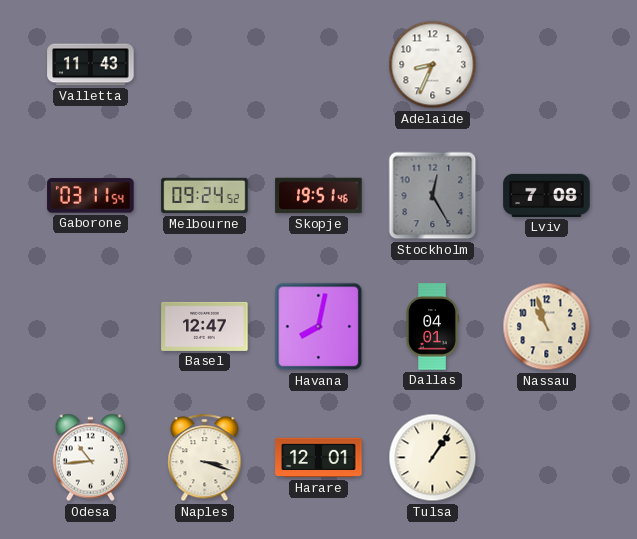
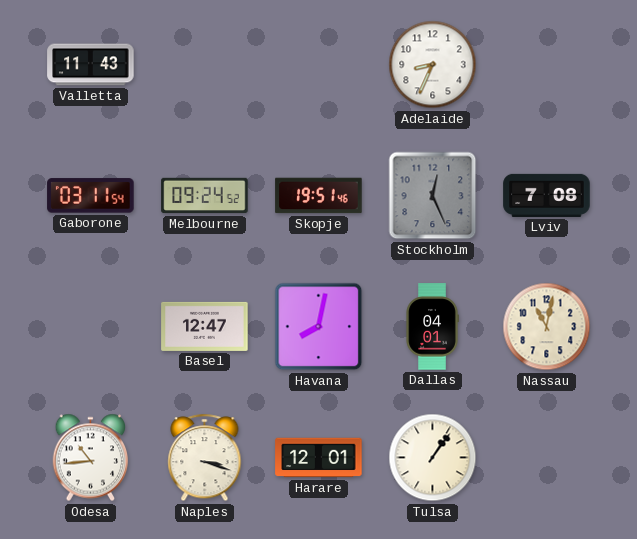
Stockholm: 12:25 -> 12:26 (433, 196)
Nassau: 10:57 -> 11:02 (547, 327)
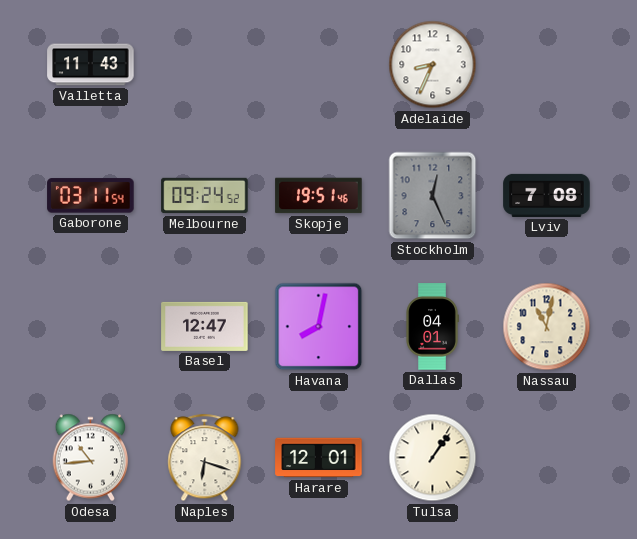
Naples: 3:18 -> 6:18 (205, 458)
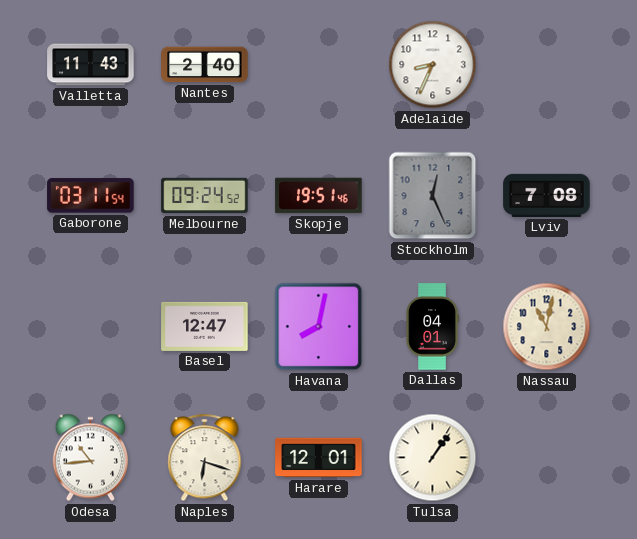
Nantes: none -> 2:40 (205, 65)
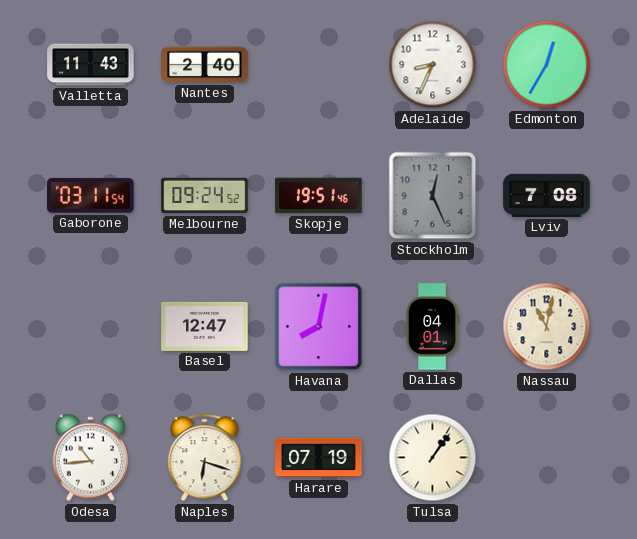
Edmonton: none -> 12:35 (547, 65)
Harare: 12:01 -> 07:19 (319, 458)
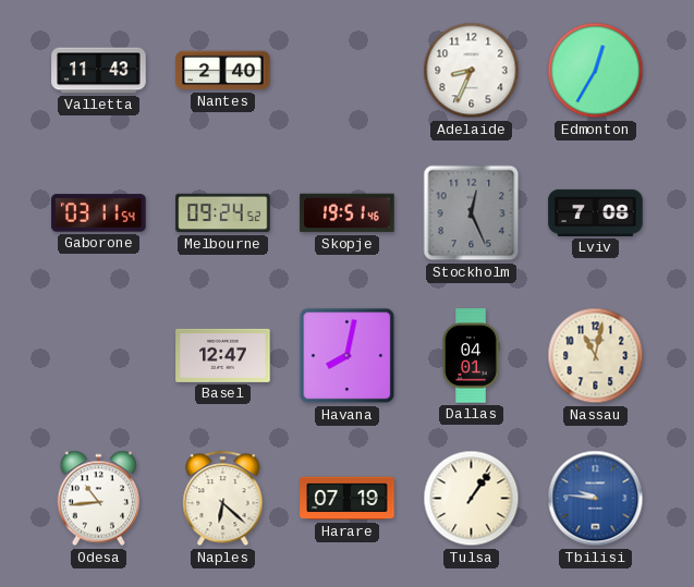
Naples: 6:18 -> 6:22 (223, 499)
Tbilisi: none -> 9:46 (596, 499)
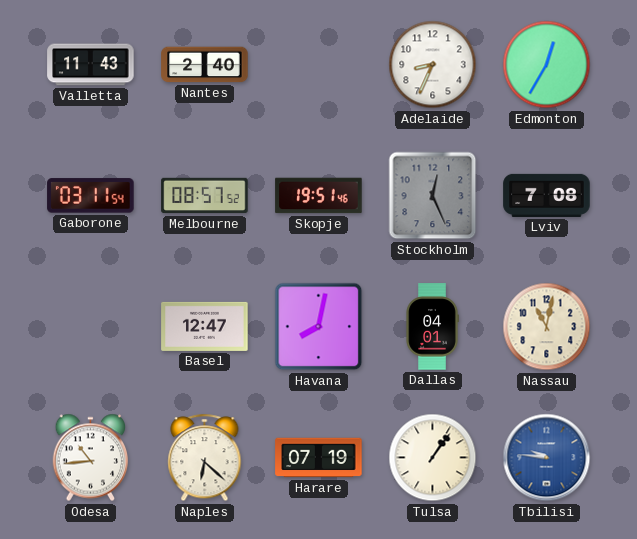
Melbourne: 09:24 -> 08:57 (205, 196)
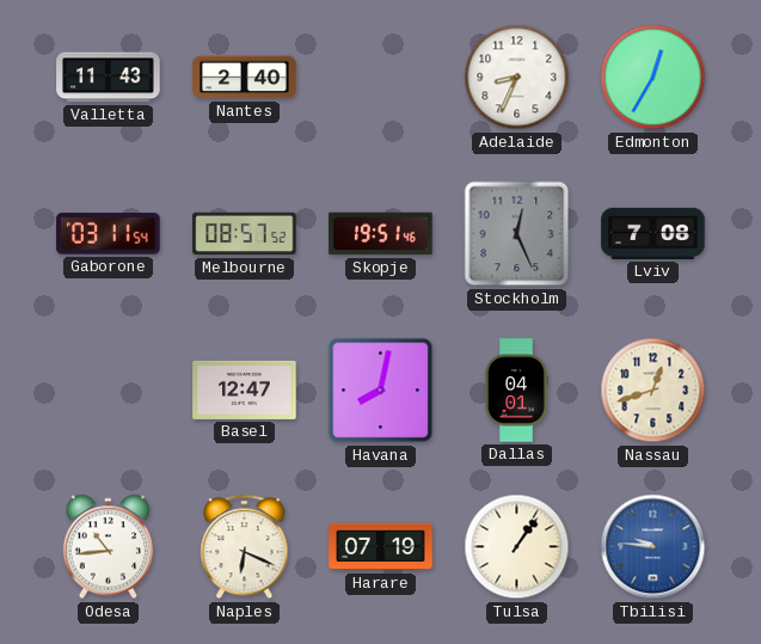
Nassau: 11:02 -> 12:42 (653, 391)
Naples: 6:22 -> 6:19 (245, 547)
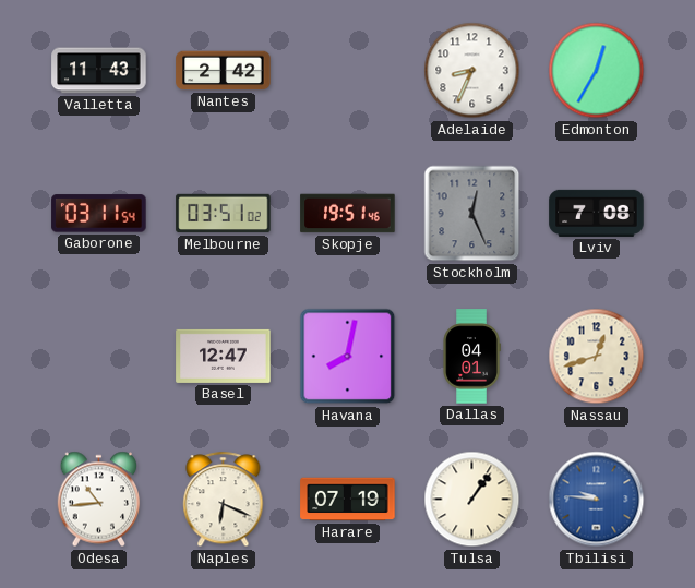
Nantes: 2:40 -> 2:42 (224, 71)
Melbourne: 08:57 -> 03:51 (224, 214)
